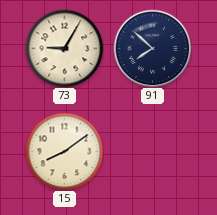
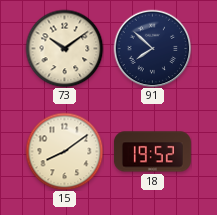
73: 9:05 -> 10:09 (64, 48)
18: none -> 19:52 (153, 152)
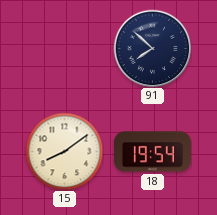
73: 10:09 -> none (64, 48)
18: 19:52 -> 19:54 (153, 152)
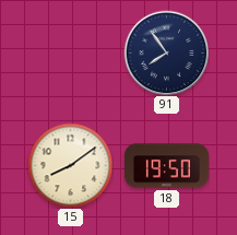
91: 7:52 -> 7:54 (166, 52)
18: 19:54 -> 19:50 (167, 166)
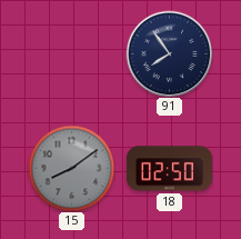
15 dial: cream -> grey (71, 168)
18: 19:50 -> 02:50 (170, 169)
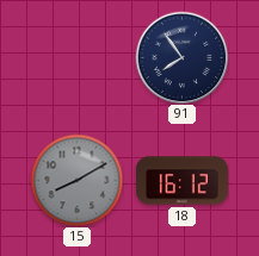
15: 8:09 -> 8:10 (76, 180)
18: 02:50 -> 16:12 (183, 181)
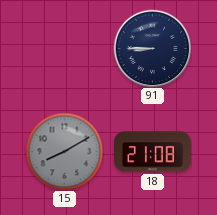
91: 7:54 -> 8:45 (152, 48)
18: 16:12 -> 21:08 (153, 152)
